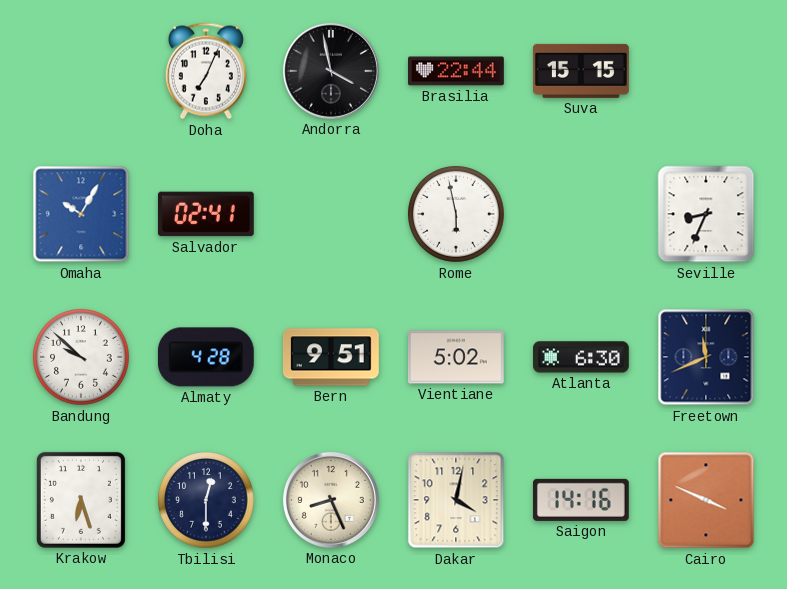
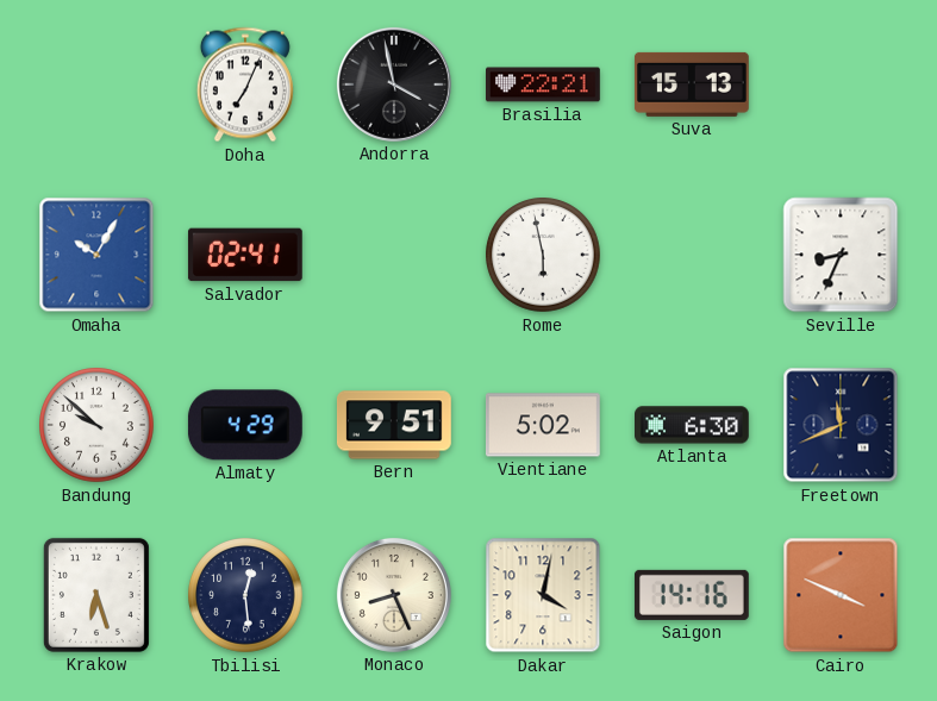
Brasilia: 22:44 -> 22:21 (544, 85)
Suva: 15:15 -> 15:13 (692, 85)
Almaty: 4:28 -> 4:29 (245, 425)
Tbilisi: 12:30 -> 12:29 (246, 596)
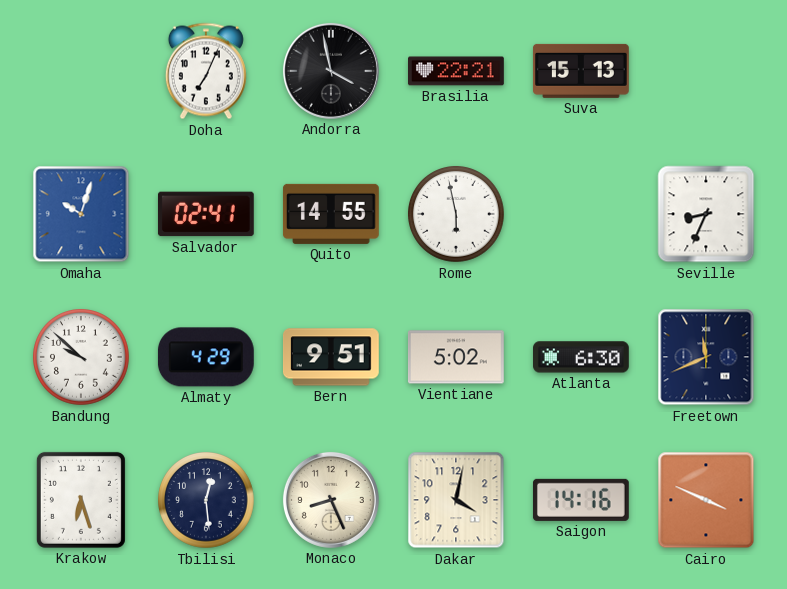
Omaha: 10:05 -> 10:03 (81, 214)
Quito: none -> 14:55 (331, 214)
